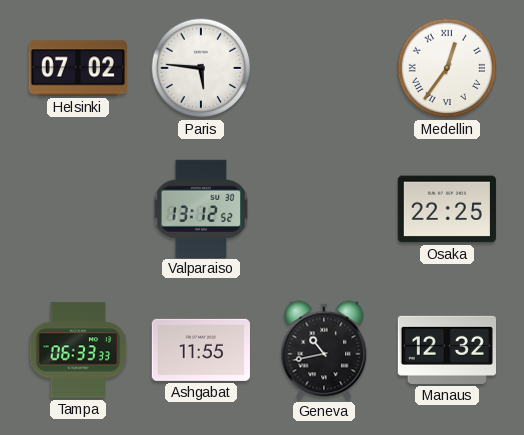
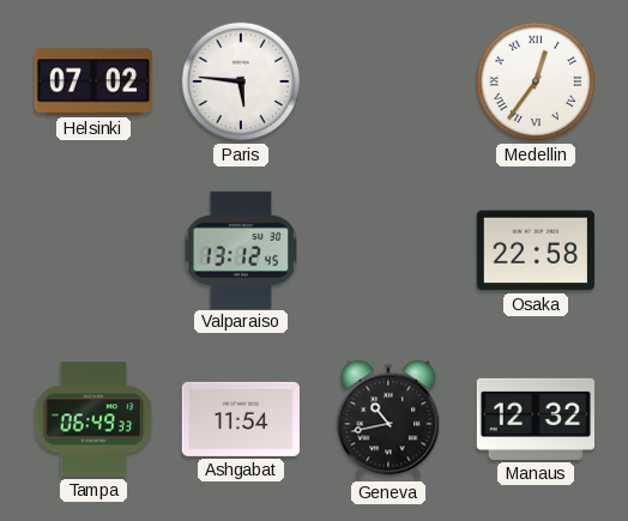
Valparaiso: 13:12:52 -> 13:12:45 (240, 249)
Osaka: 22:25 -> 22:58 (536, 250)
Tampa: 06:33 -> 06:49 (93, 419)
Ashgabat: 11:55 -> 11:54 (241, 419)
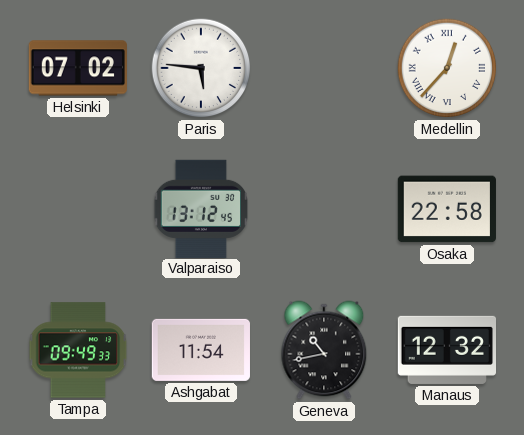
Medellin: 12:36 -> 12:37 (447, 68)
Tampa: 06:49 -> 09:49 (78, 350)
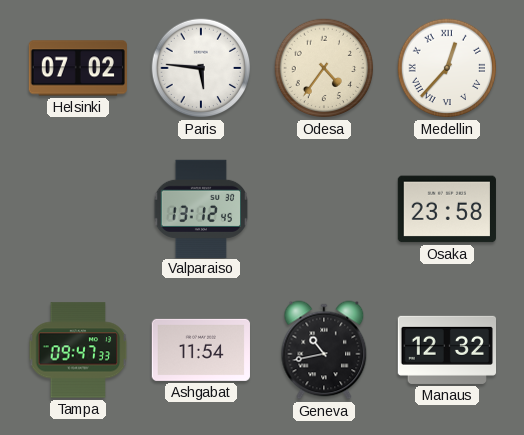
Odesa: none -> 4:36 (324, 68)
Osaka: 22:58 -> 23:58 (447, 209)
Tampa: 09:49 -> 09:47 (78, 350)
